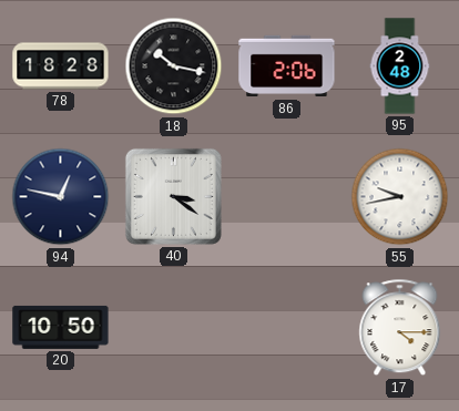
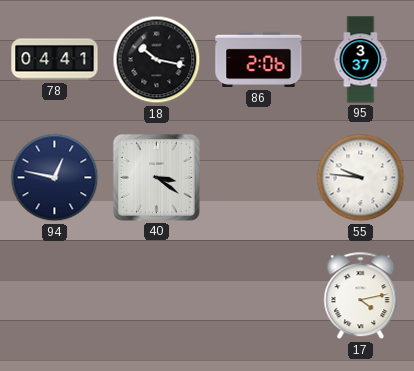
78: 18:28 -> 04:41 (55, 60)
95: 2:48 -> 3:37 (361, 60)
55: 9:43 -> 9:46 (361, 178)
20: 10:50 -> none (61, 327)
17: 4:15 -> 4:13 (361, 296)
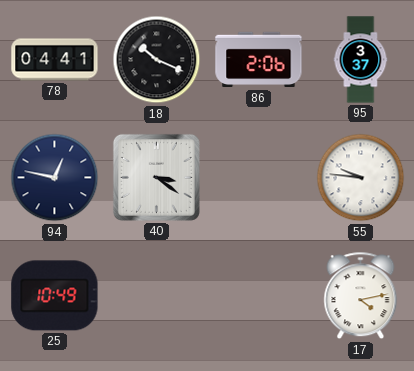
18: 10:17 -> 10:19 (157, 60)
25: none -> 10:49 (55, 296)
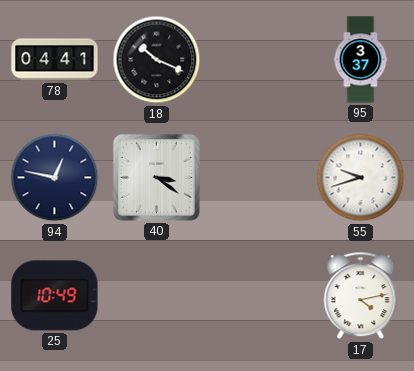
86: 2:06 -> none (259, 60)
55: 9:46 -> 9:42 (361, 178)
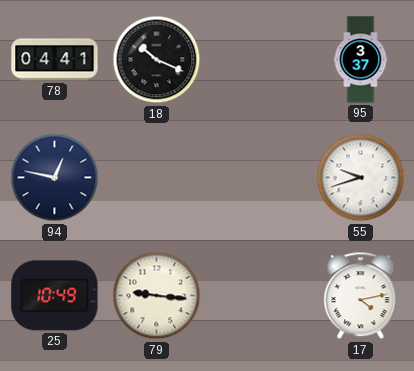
40: 3:21 -> none (156, 177)
79: none -> 9:16 (157, 296)
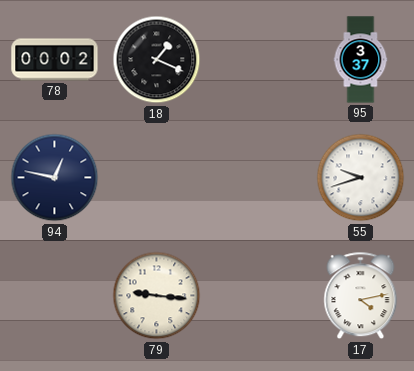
78: 04:41 -> 00:02 (55, 60)
18: 10:19 -> 1:19 (157, 60)
25: 10:49 -> none (55, 296)
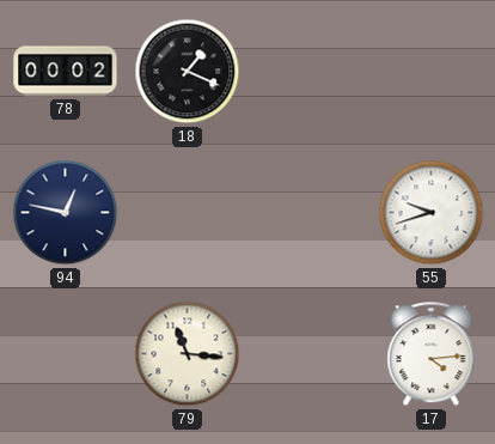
95: 3:37 -> none (361, 60)
79: 9:16 -> 11:16 (188, 354)
17: 4:13 -> 4:14 (432, 354)
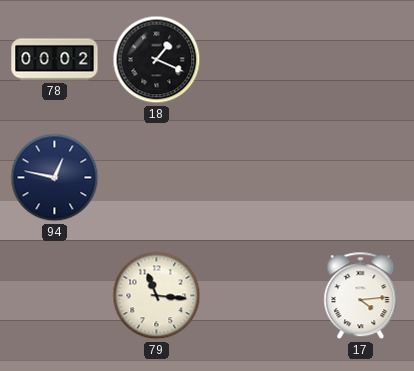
55: 9:42 -> none (432, 213)
